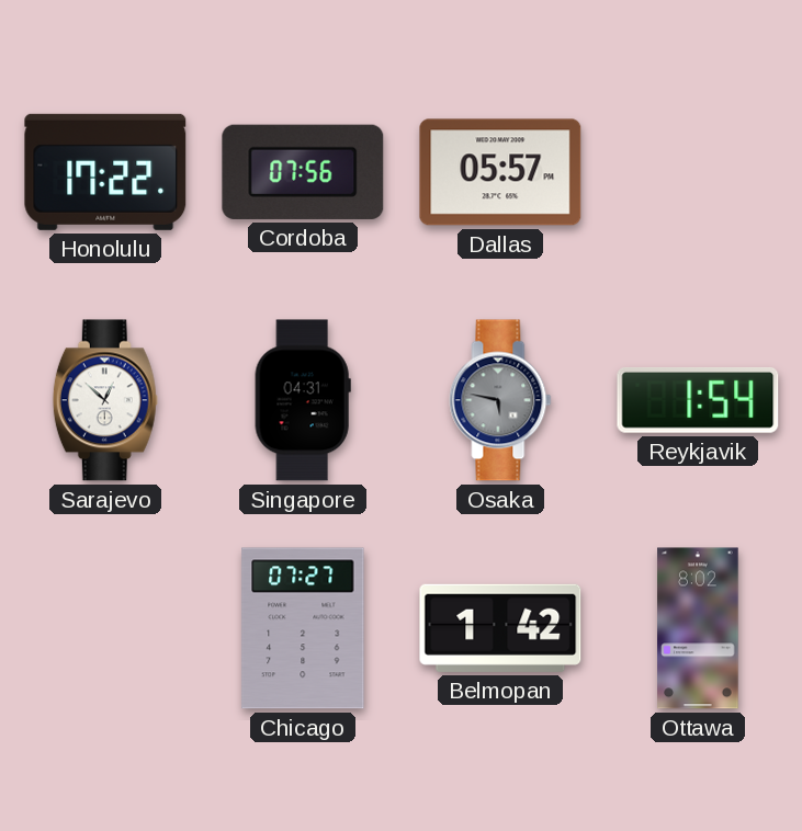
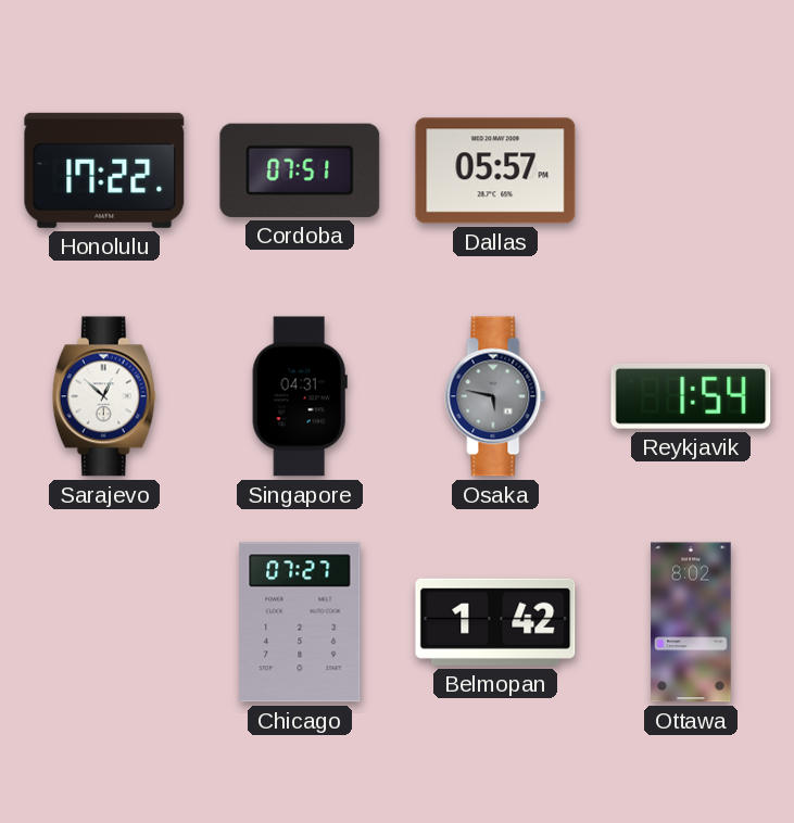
Cordoba: 07:56 -> 07:51 (300, 170)
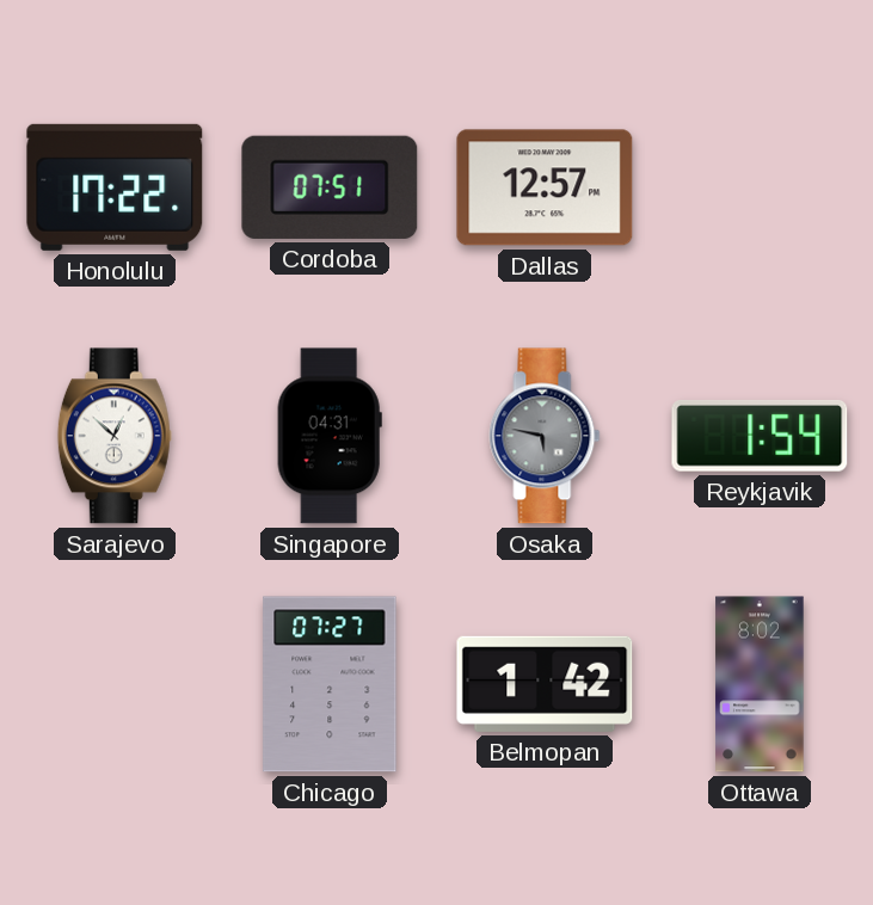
Dallas: 05:57 -> 12:57 (545, 187)
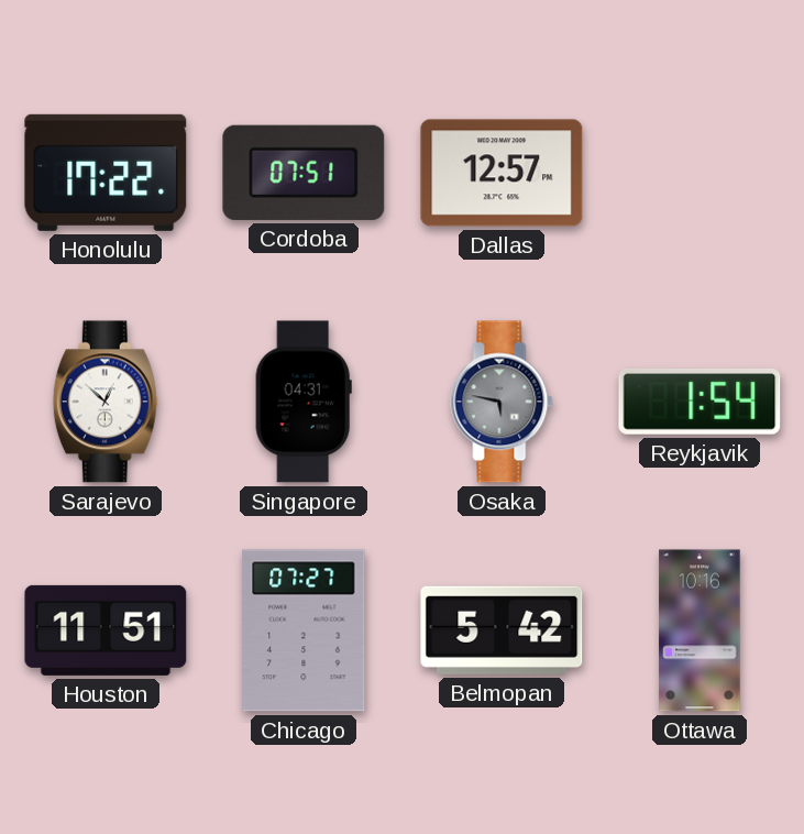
Houston: none -> 11:51 (106, 630)
Belmopan: 1:42 -> 5:42 (502, 630)
Ottawa: 8:02 -> 10:16 (700, 630)
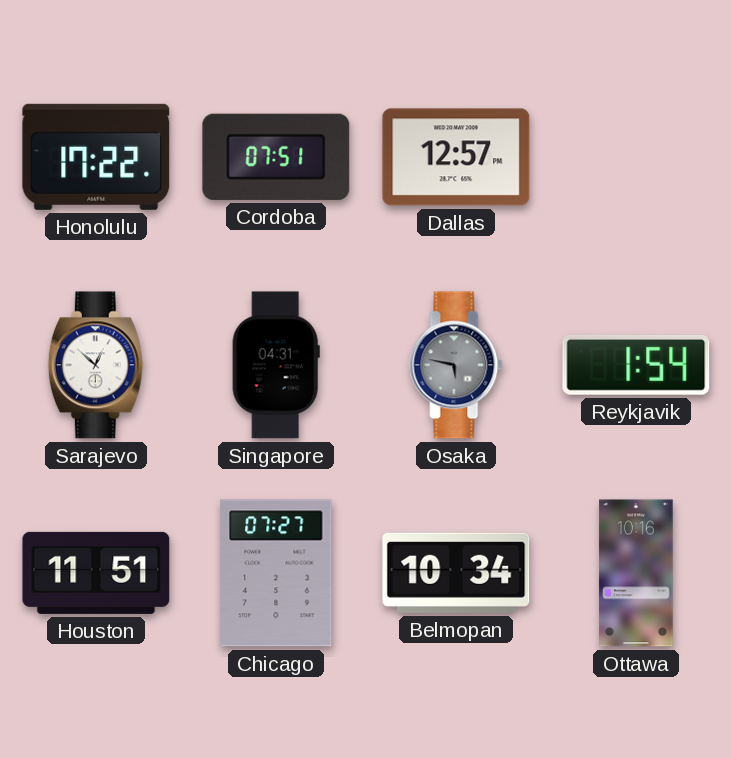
Belmopan: 5:42 -> 10:34 (456, 573)
